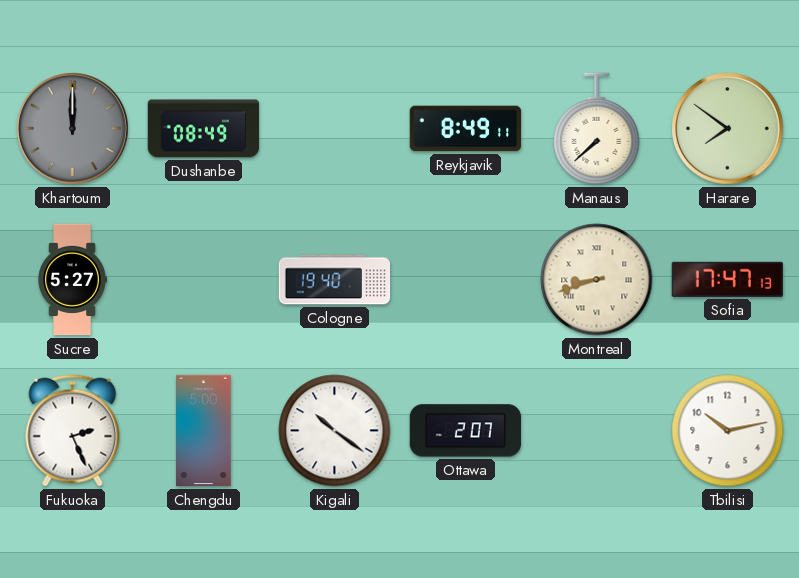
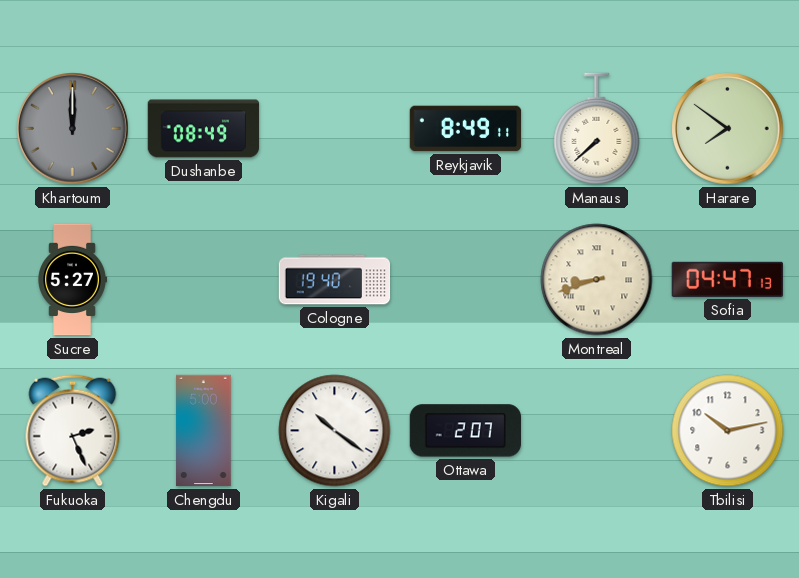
Sofia: 17:47 -> 04:47 (727, 279)
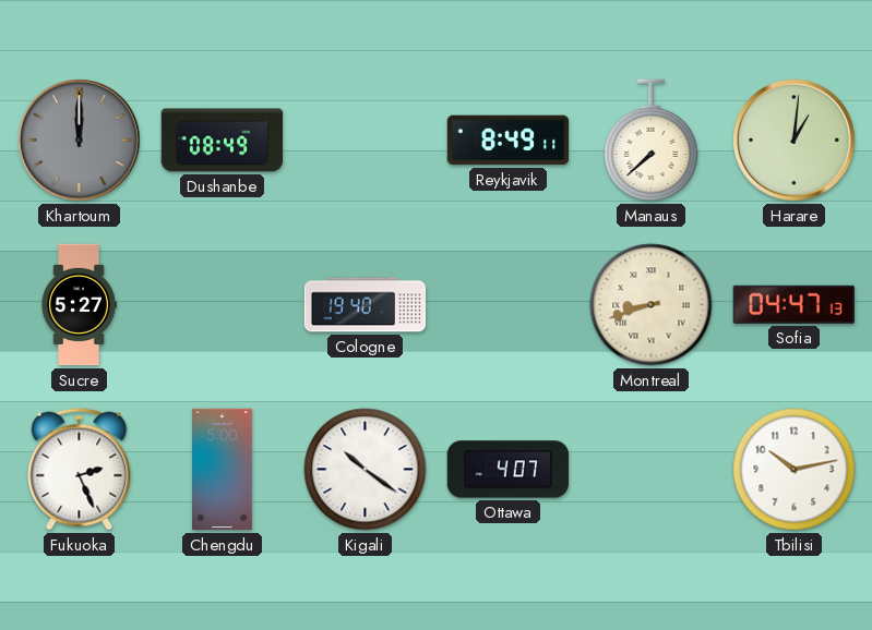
Harare: 7:51 -> 1:01 (795, 141)
Ottawa: 2:07 -> 4:07 (507, 470)
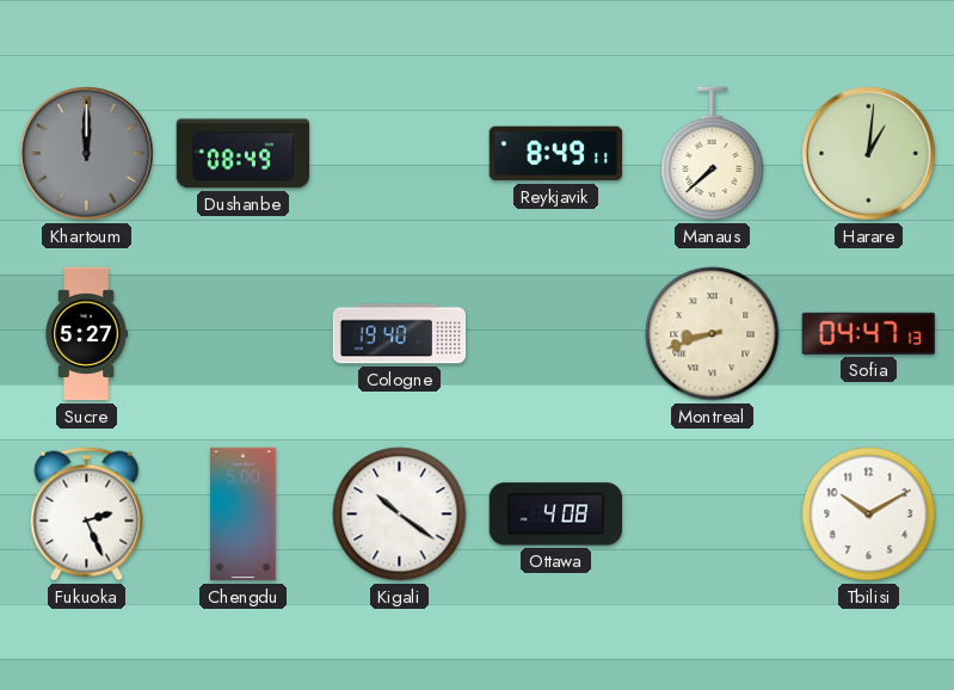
Ottawa: 4:07 -> 4:08 (555, 515)
Tbilisi: 10:13 -> 10:10 (869, 515)
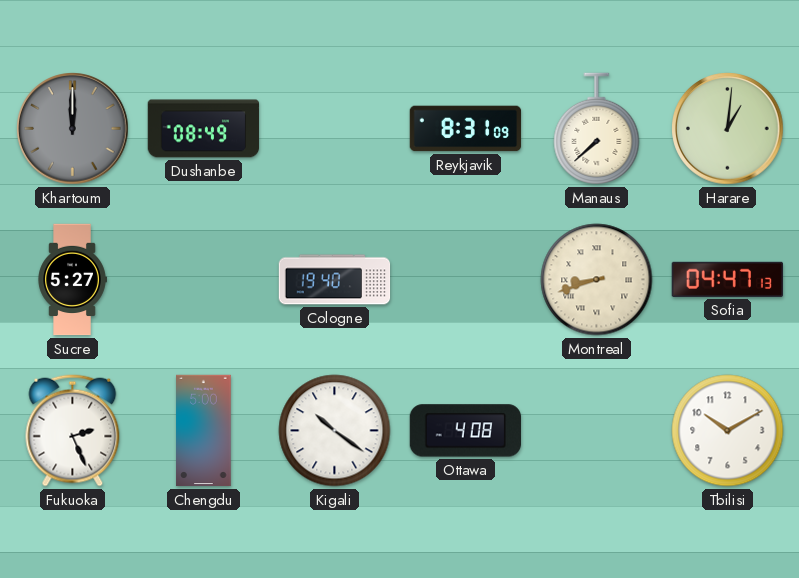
Reykjavik: 8:49 -> 8:31 (466, 129)
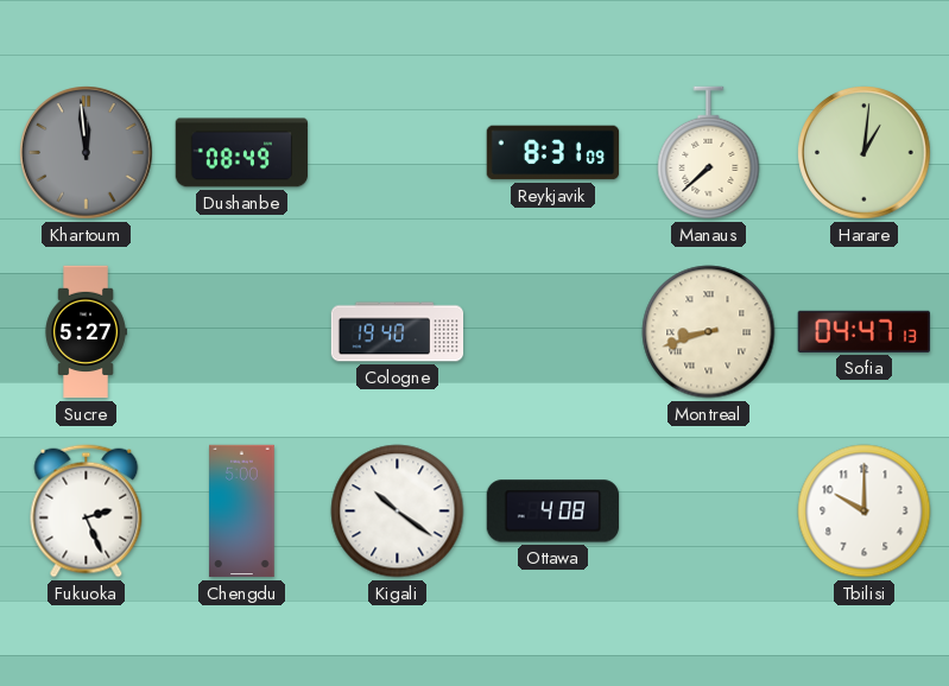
Khartoum: 12:00 -> 11:59 (87, 153)
Tbilisi: 10:10 -> 10:00 (865, 512)
